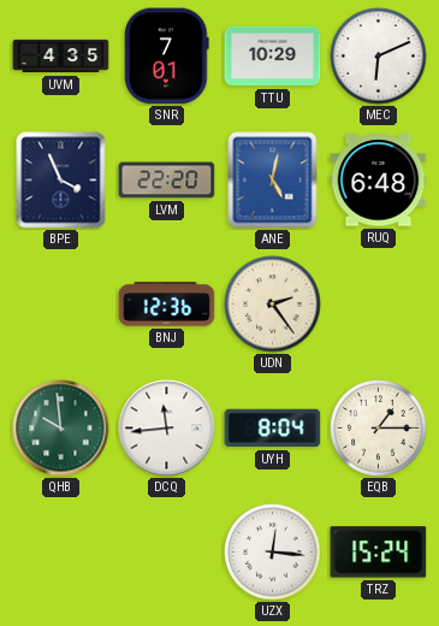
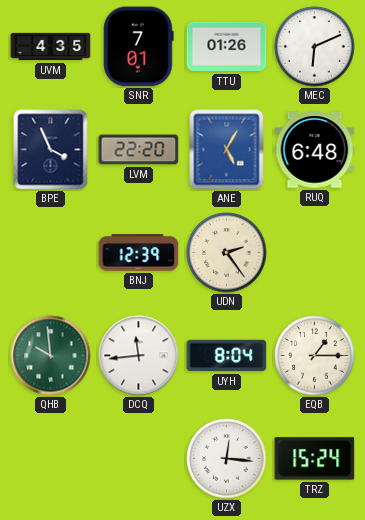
TTU: 10:29 -> 01:26 (227, 47)
ANE: 5:02 -> 5:05 (227, 150)
BNJ: 12:36 -> 12:39 (139, 253)
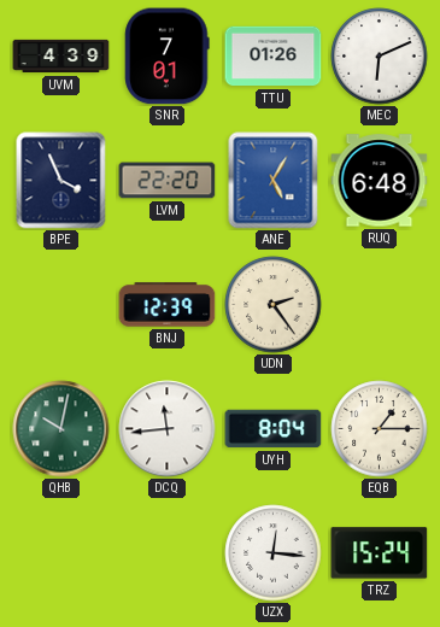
UVM: 4:35 -> 4:39 (61, 57)
QHB: 9:59 -> 10:02 (61, 429)
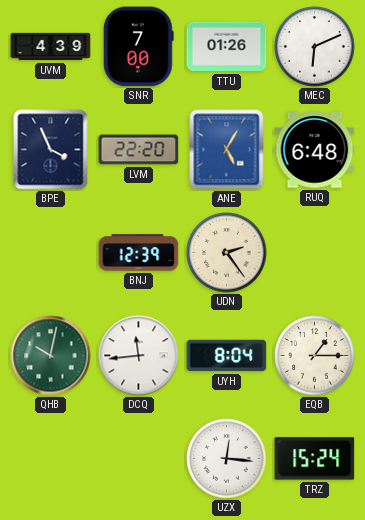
SNR: 7:01 -> 7:00 (139, 47)
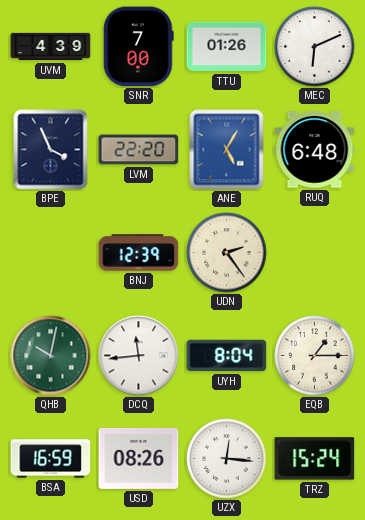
BSA: none -> 16:59 (51, 459)
USD: none -> 08:26 (139, 458)
